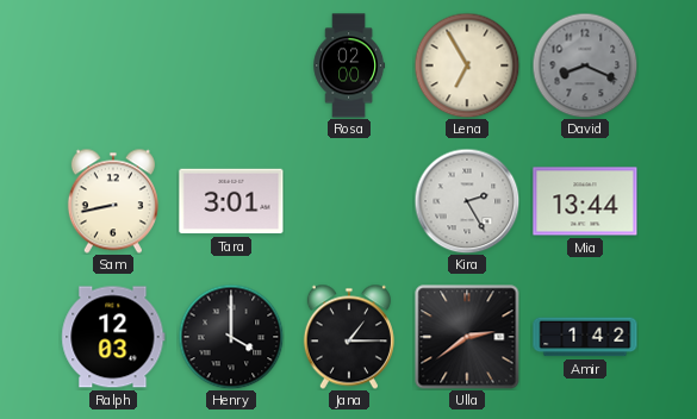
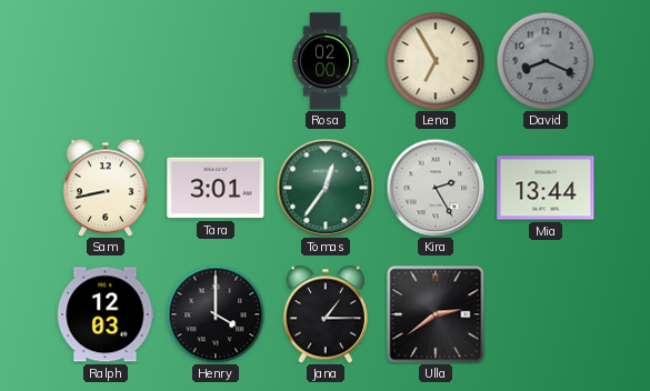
Tomas: none -> 12:36 (326, 188)
Amir: 1:42 -> none (585, 337)
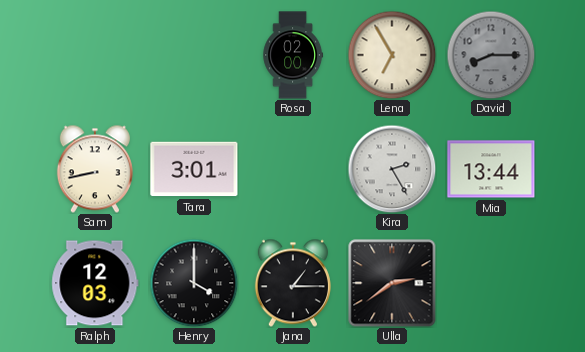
David: 8:19 -> 8:15 (491, 55)
Tomas: 12:36 -> none (326, 188)
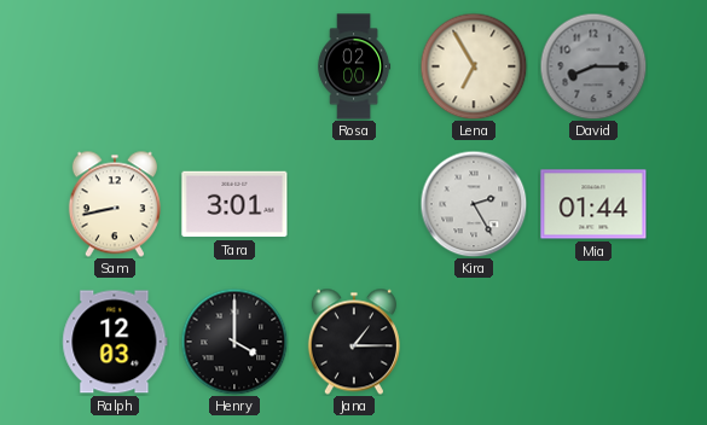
Mia: 13:44 -> 01:44 (593, 204)
Ulla: 2:39 -> none (392, 283)
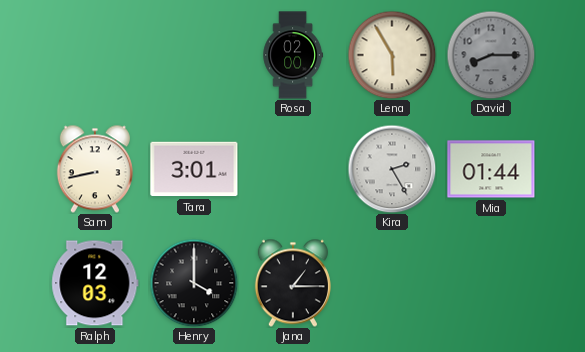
Lena: 6:55 -> 5:55 (392, 55)
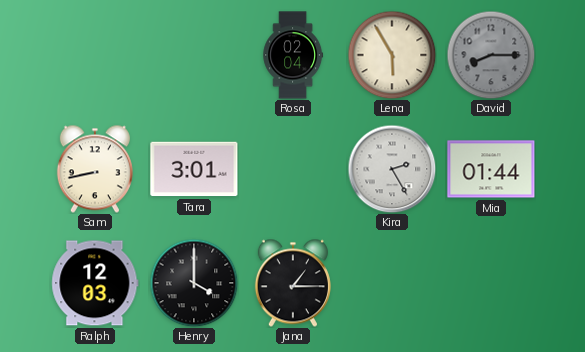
Rosa: 02:00 -> 02:04 (293, 55)
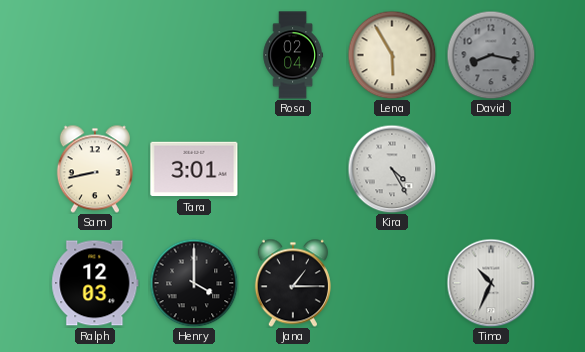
David: 8:15 -> 8:17 (491, 55)
Kira: 2:25 -> 4:25 (392, 169)
Mia: 01:44 -> none (491, 169)
Timo: none -> 10:34 (491, 283)
